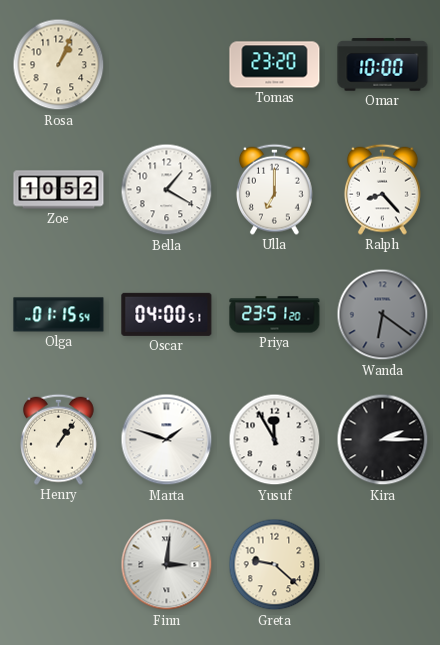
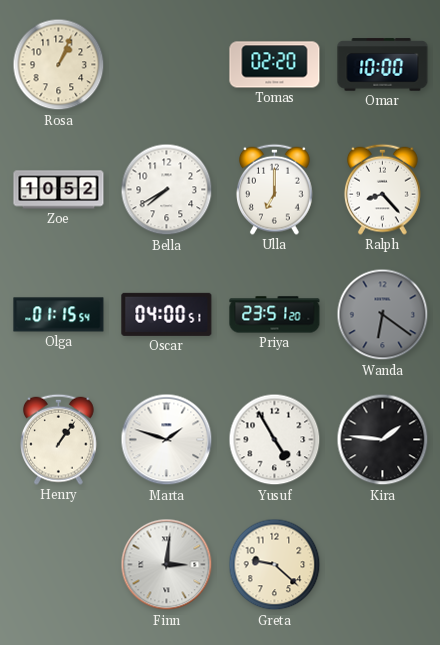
Tomas: 23:20 -> 02:20 (275, 65)
Bella: 1:20 -> 7:40 (167, 190)
Yusuf: 11:55 -> 4:55 (275, 440)
Kira: 2:15 -> 1:46 (383, 440)
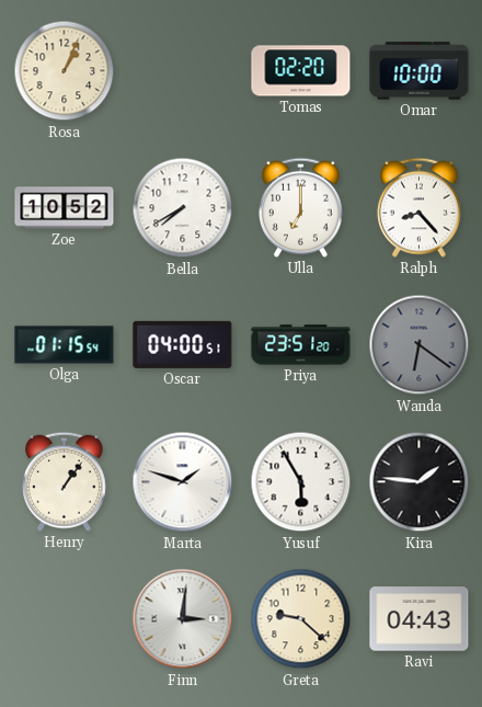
Yusuf: 4:55 -> 5:55 (301, 482)
Ravi: none -> 04:43 (420, 619)
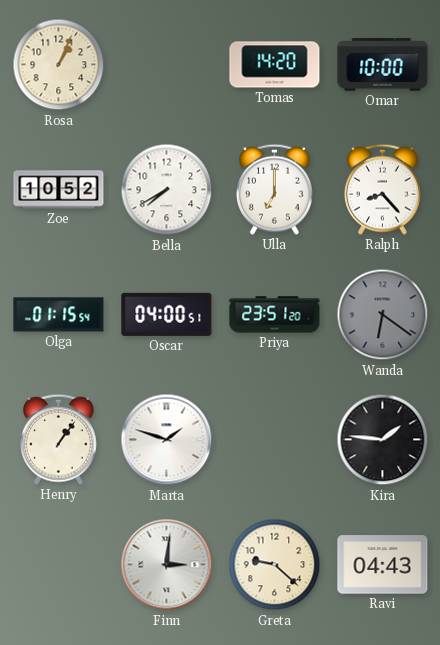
Tomas: 02:20 -> 14:20 (275, 65)
Yusuf: 5:55 -> none (301, 482)
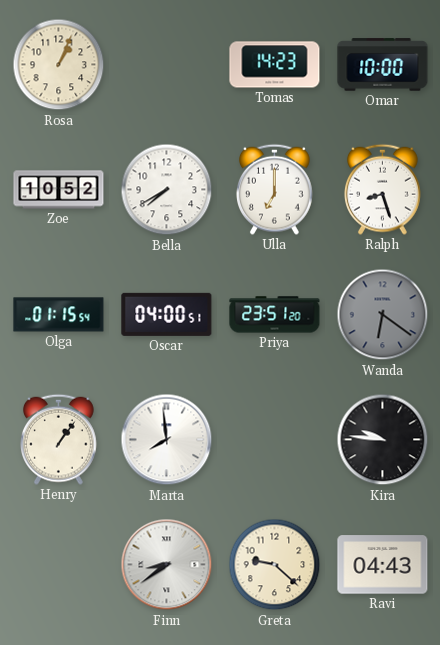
Tomas: 14:20 -> 14:23 (275, 65)
Ralph: 8:23 -> 8:27 (383, 189)
Marta: 1:48 -> 7:59 (167, 440)
Kira: 1:46 -> 9:46 (383, 440)
Finn: 3:01 -> 8:39 (167, 565)
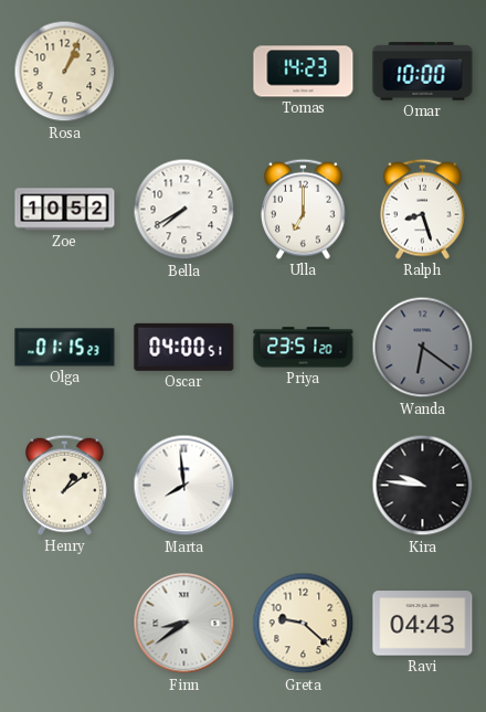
Olga: 01:15:54 -> 01:15:23 (65, 348)
Henry: 1:06 -> 1:09 (65, 485)
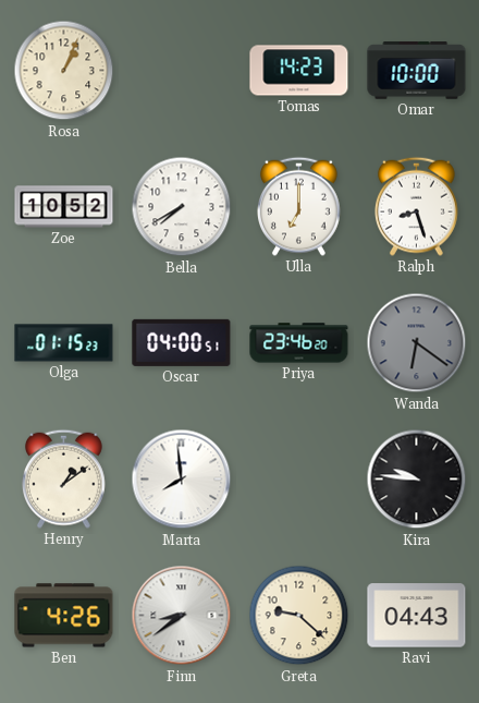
Priya: 23:51 -> 23:46 (299, 343)
Ben: none -> 4:26 (64, 616)
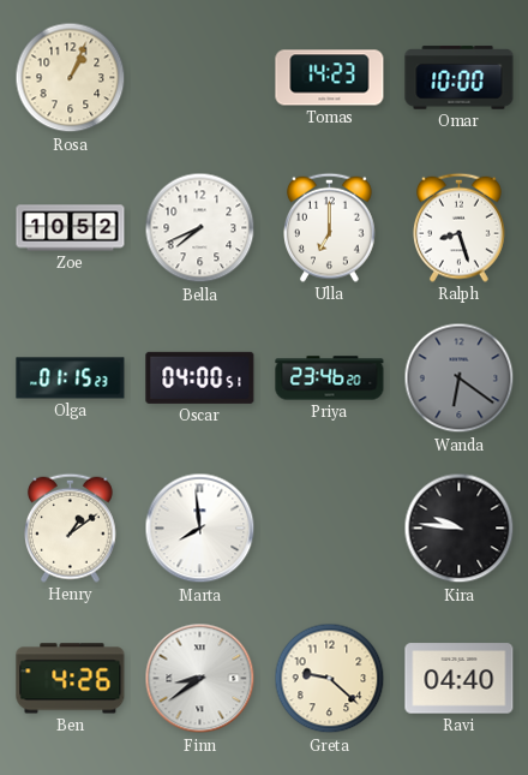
Bella: 7:40 -> 7:41 (200, 228)
Ravi: 04:43 -> 04:40 (460, 679)
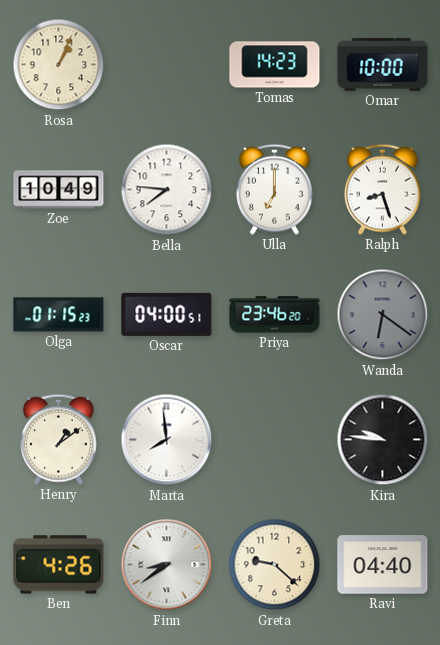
Zoe: 10:52 -> 10:49 (59, 190)
Bella: 7:41 -> 7:46 (167, 190)
